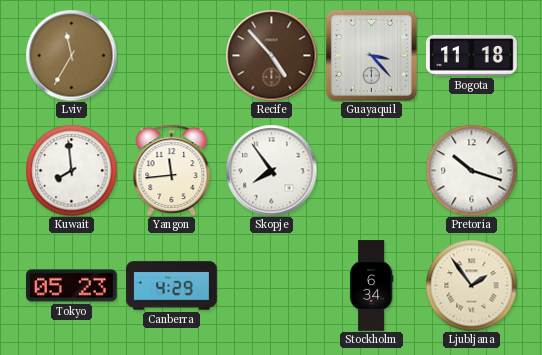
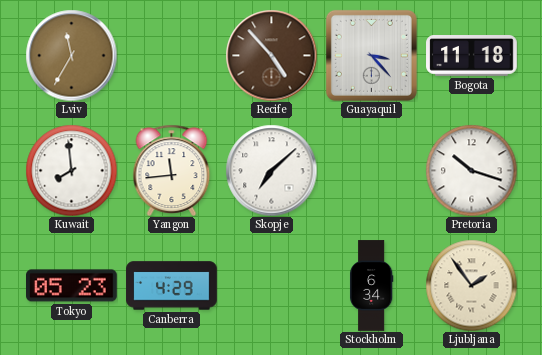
Skopje: 7:54 -> 7:08 (271, 170)
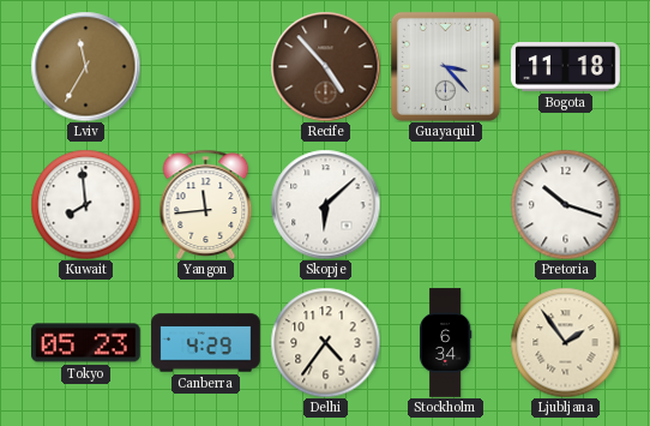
Skopje: 7:08 -> 6:08 (325, 204)
Delhi: none -> 4:36 (325, 342)
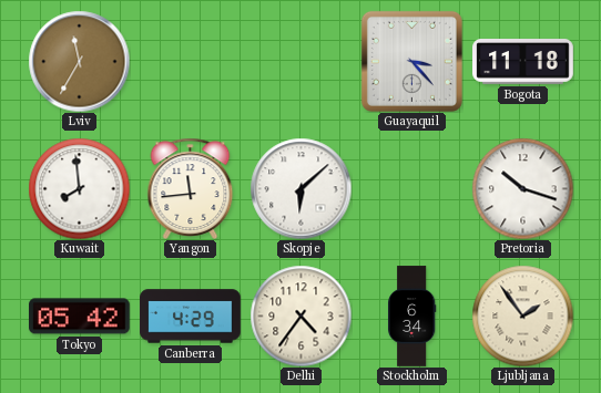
Recife: 4:53 -> none (325, 66)
Tokyo: 05:23 -> 05:42 (80, 317)
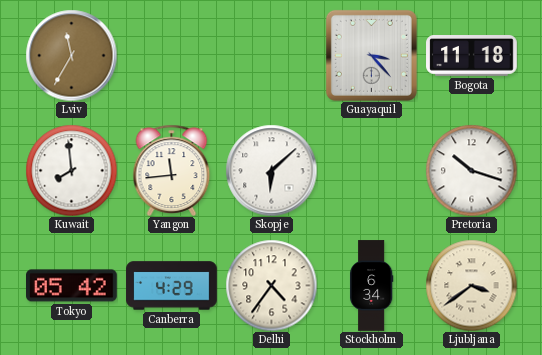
Ljubljana: 1:54 -> 3:39 (471, 285)
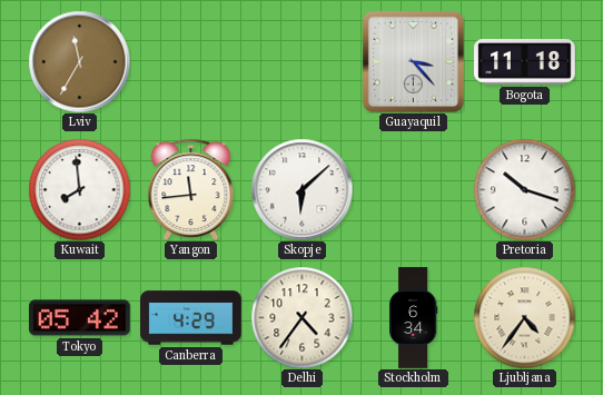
Ljubljana: 3:39 -> 4:36 (524, 317)
